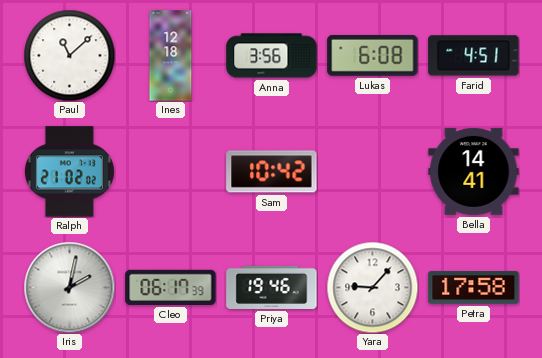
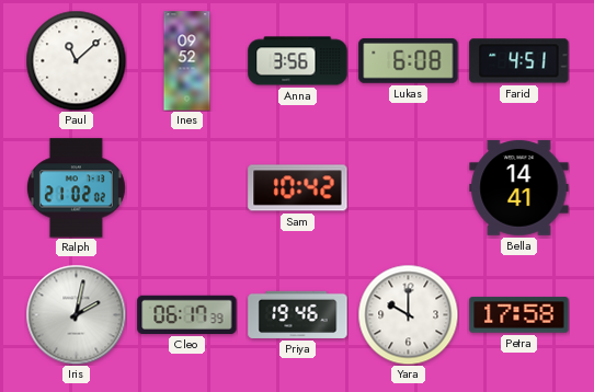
Ines: 12:18 -> 09:52 (187, 61)
Yara: 9:07 -> 10:00 (408, 314)
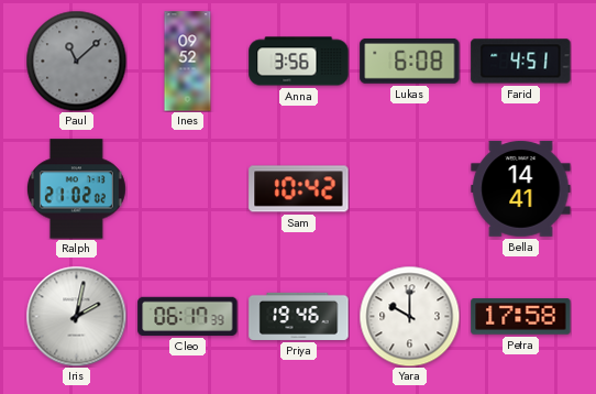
Paul dial: white -> grey (76, 61)
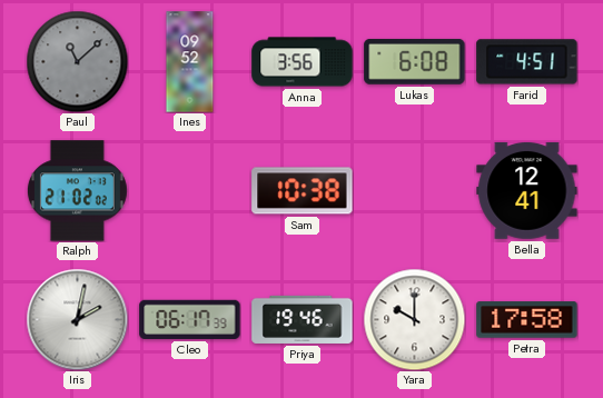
Sam: 10:42 -> 10:38 (303, 191)
Bella: 14:41 -> 12:41 (527, 190)
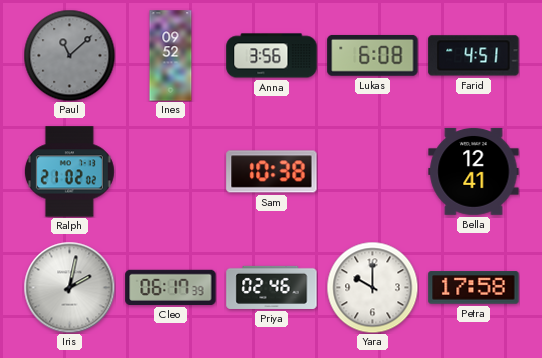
Priya: 19:46 -> 02:46 (272, 287)
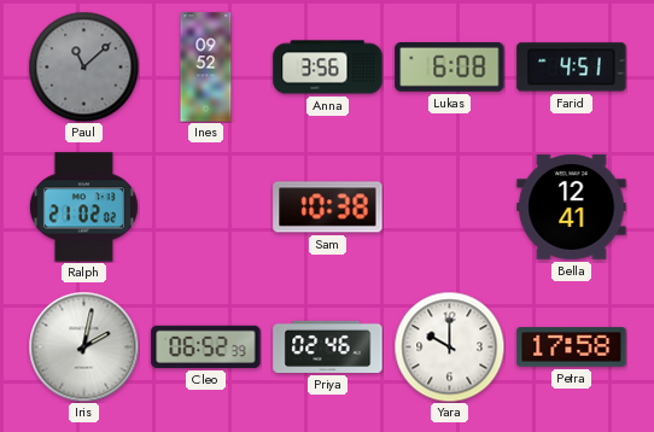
Cleo: 06:17 -> 06:52 (206, 346)
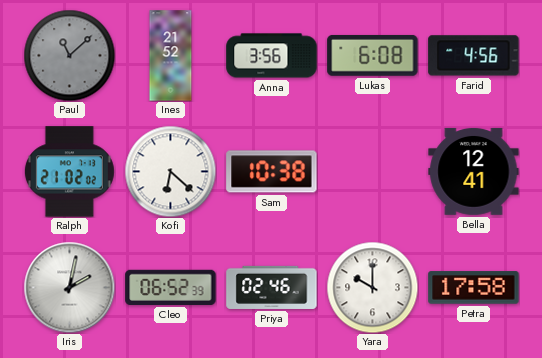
Ines: 09:52 -> 21:52 (171, 56)
Farid: 4:51 -> 4:56 (474, 56)
Kofi: none -> 6:22 (170, 171)
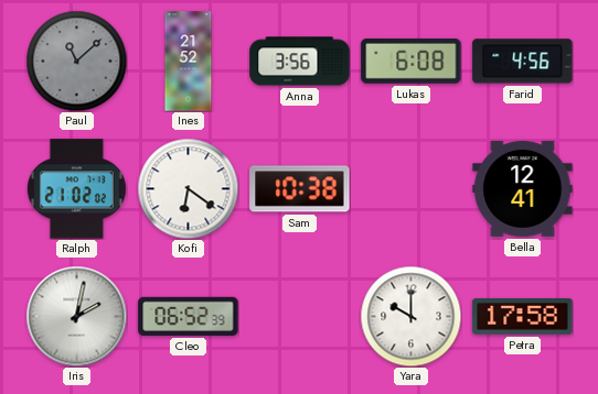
Kofi: 6:22 -> 6:21 (188, 188)
Priya: 02:46 -> none (272, 287)
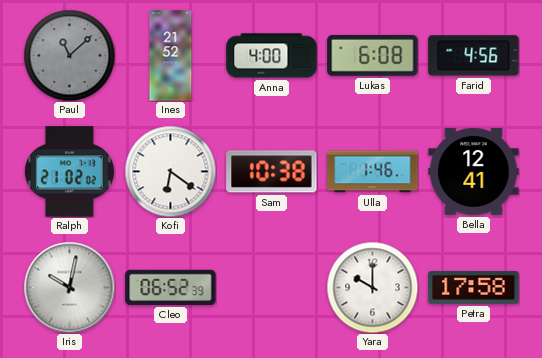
Anna: 3:56 -> 4:00 (272, 56)
Ulla: none -> 1:46 (373, 172)
Iris: 2:02 -> 10:02 (69, 287)
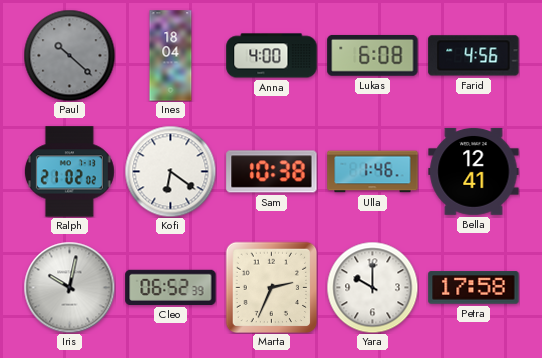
Paul: 11:08 -> 10:22 (69, 55)
Ines: 21:52 -> 18:04 (171, 56)
Marta: none -> 2:34 (271, 287)
